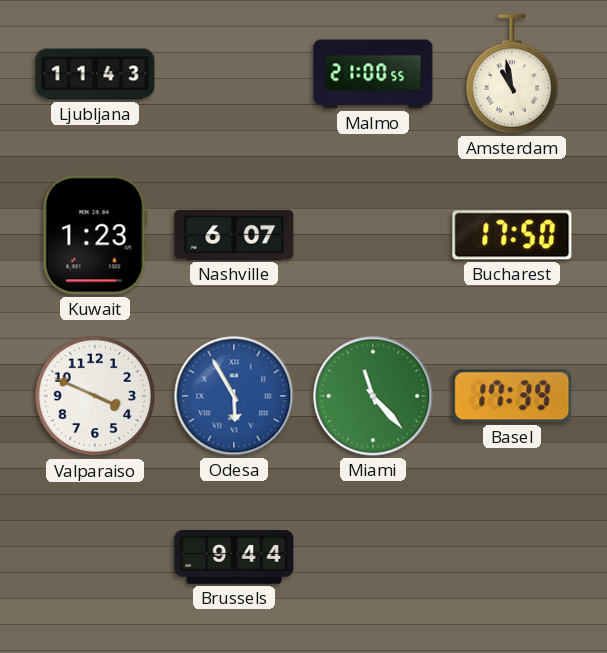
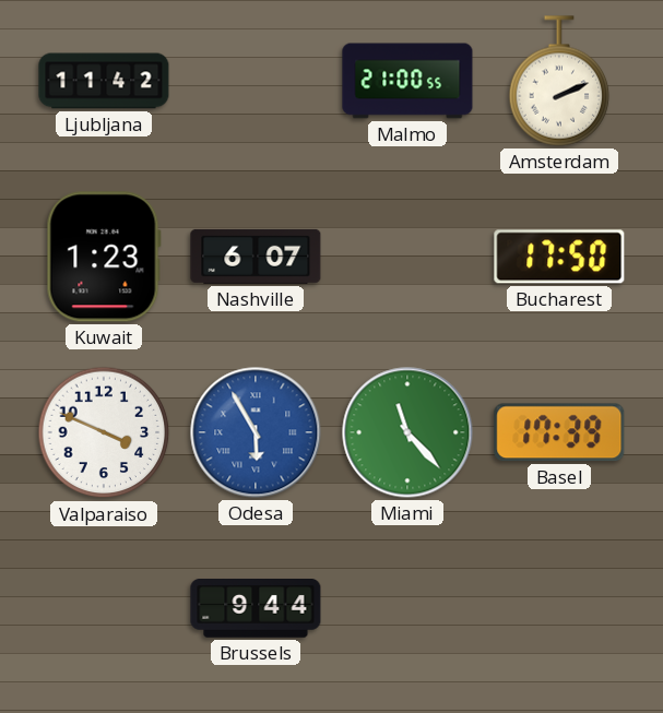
Ljubljana: 11:43 -> 11:42 (104, 81)
Amsterdam: 10:58 -> 2:11 (559, 81)
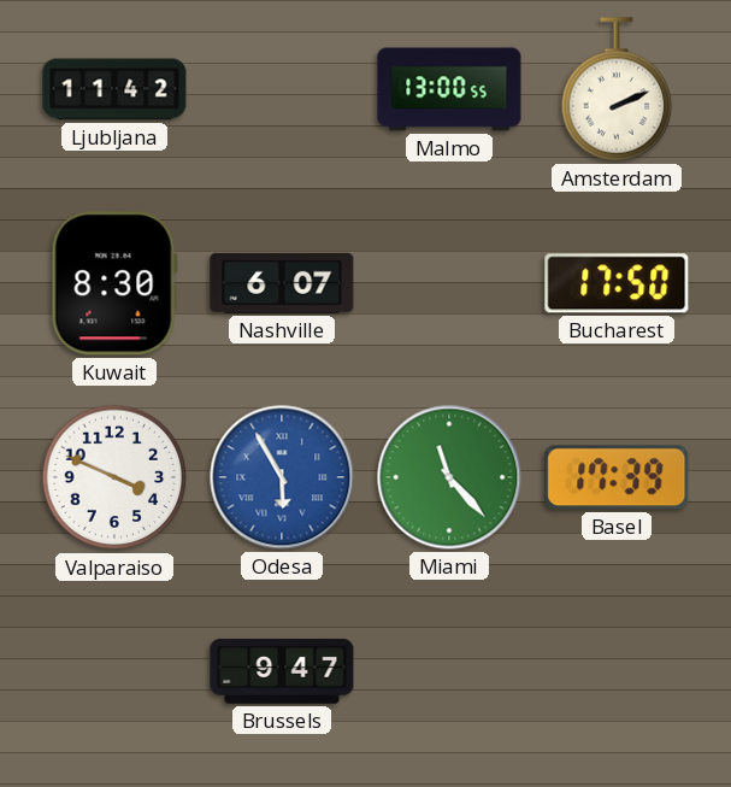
Malmo: 21:00 -> 13:00 (449, 89)
Kuwait: 1:23 -> 8:30 (114, 283)
Brussels: 9:44 -> 9:47 (282, 673)
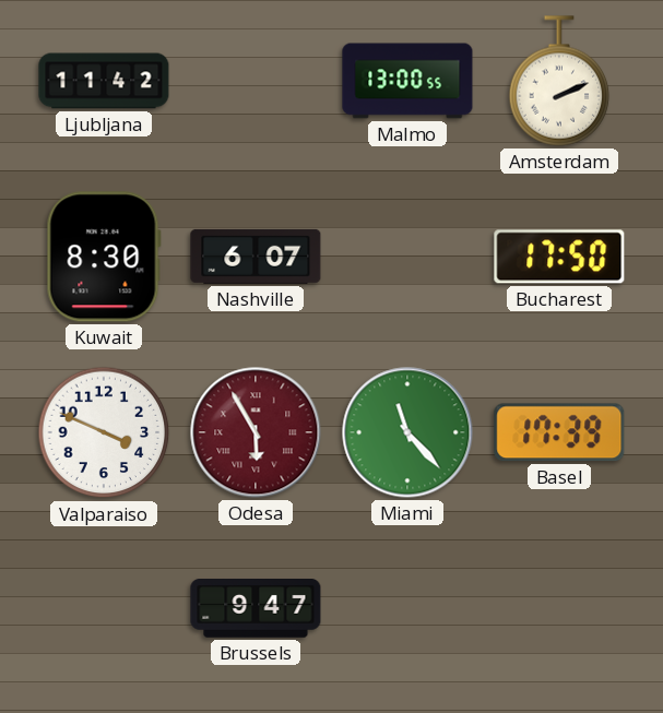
Odesa dial: blue -> burgundy (256, 432)
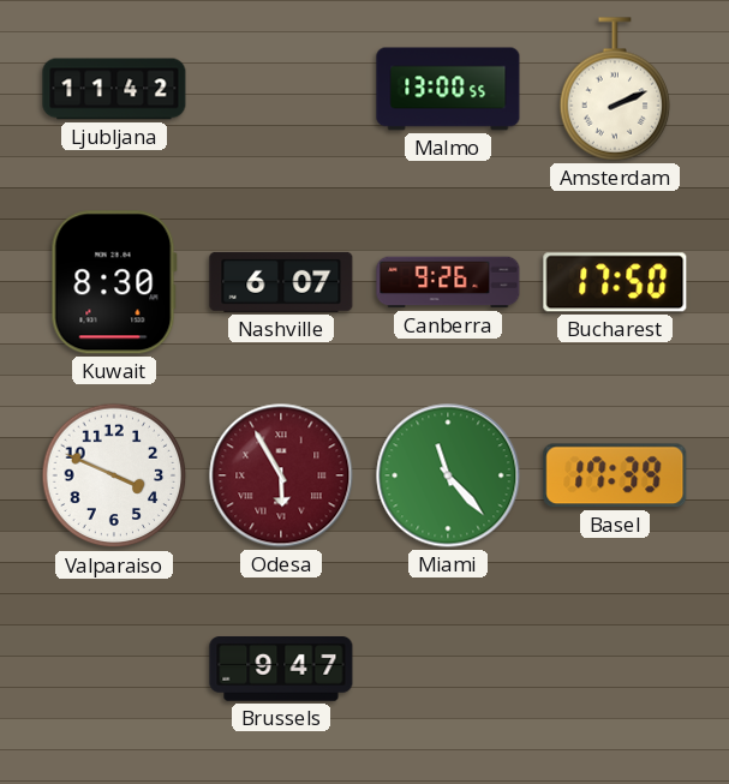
Canberra: none -> 9:26 (448, 282)
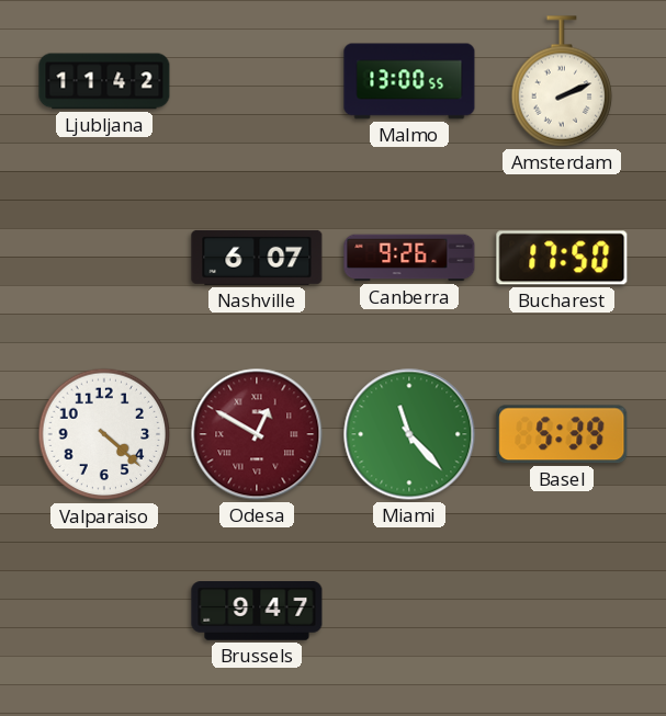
Kuwait: 8:30 -> none (114, 282)
Valparaiso: 3:49 -> 4:22 (104, 434)
Odesa: 5:55 -> 12:50 (257, 434)
Basel: 17:39 -> 5:39 (562, 434)
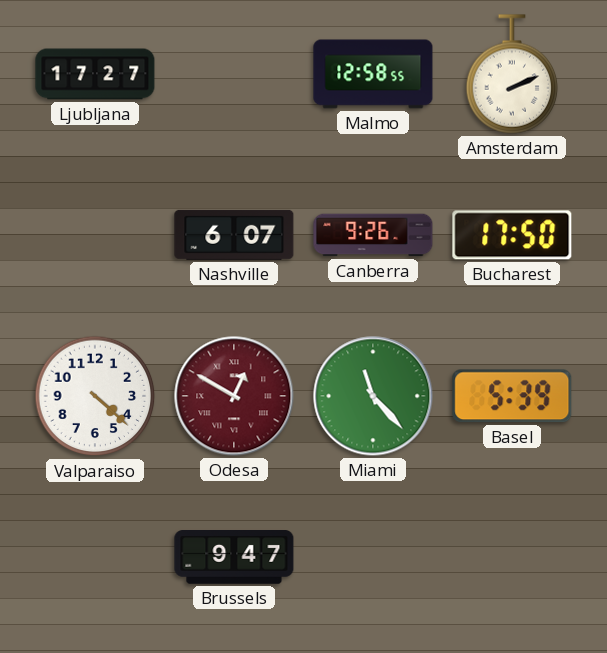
Ljubljana: 11:42 -> 17:27 (95, 74)
Malmo: 13:00 -> 12:58 (373, 74)
